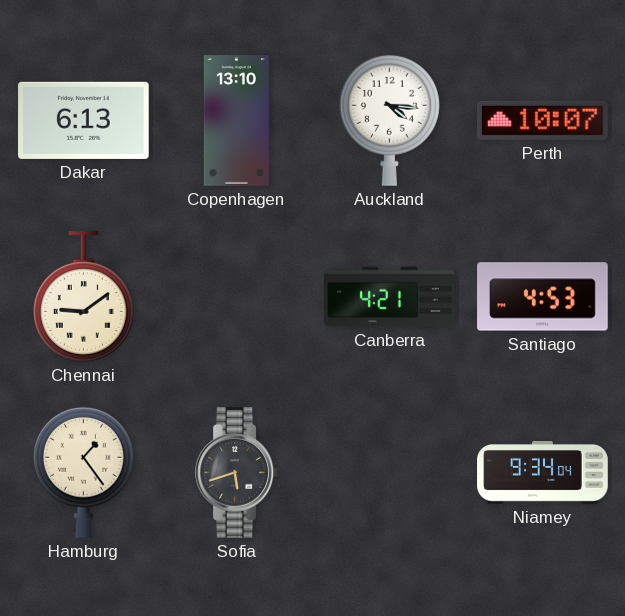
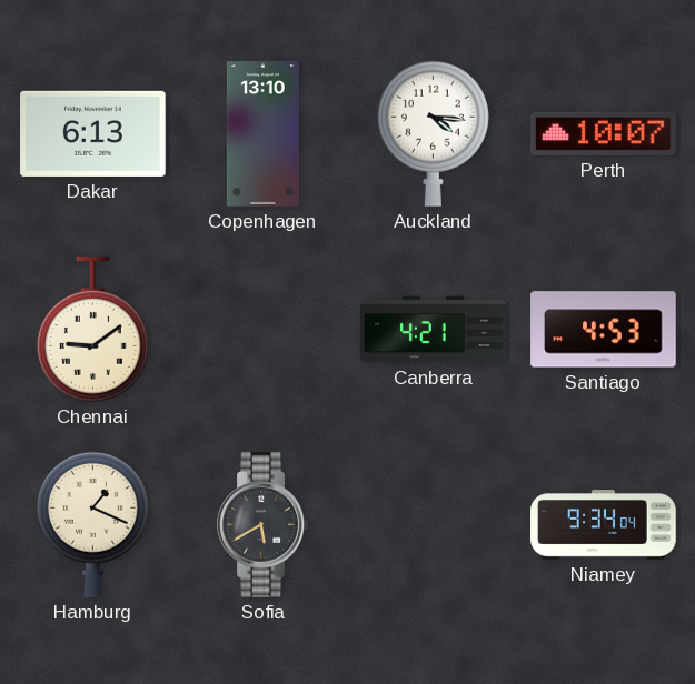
Hamburg: 1:24 -> 1:19 (92, 524)
Sofia: 5:42 -> 5:40 (264, 525)
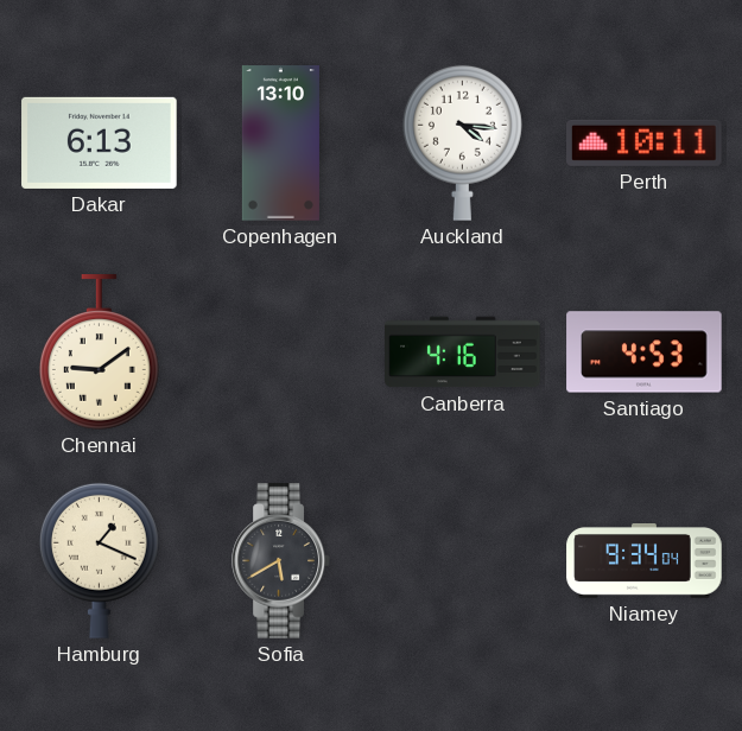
Perth: 10:07 -> 10:11 (645, 142)
Canberra: 4:21 -> 4:16 (463, 352)
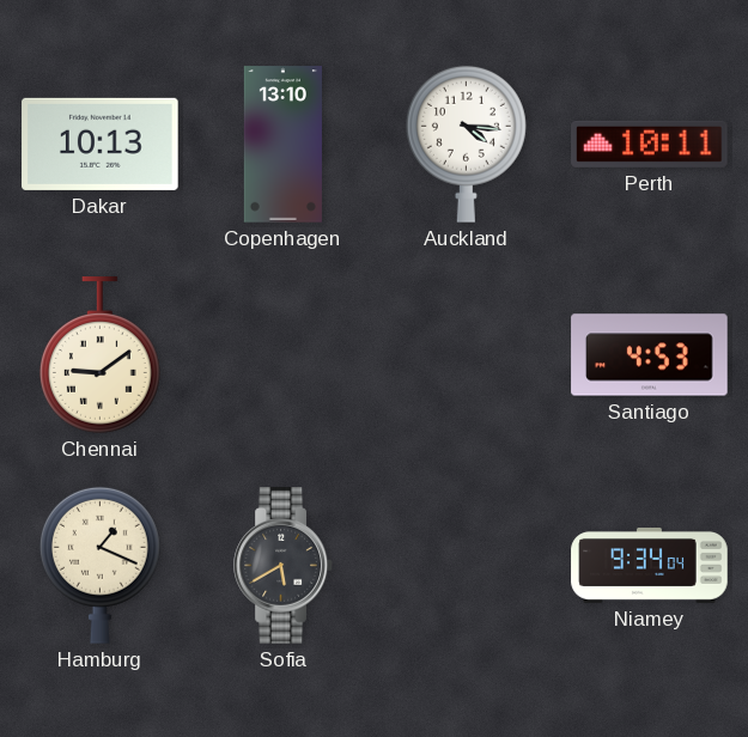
Dakar: 6:13 -> 10:13 (101, 144)
Canberra: 4:16 -> none (463, 352)
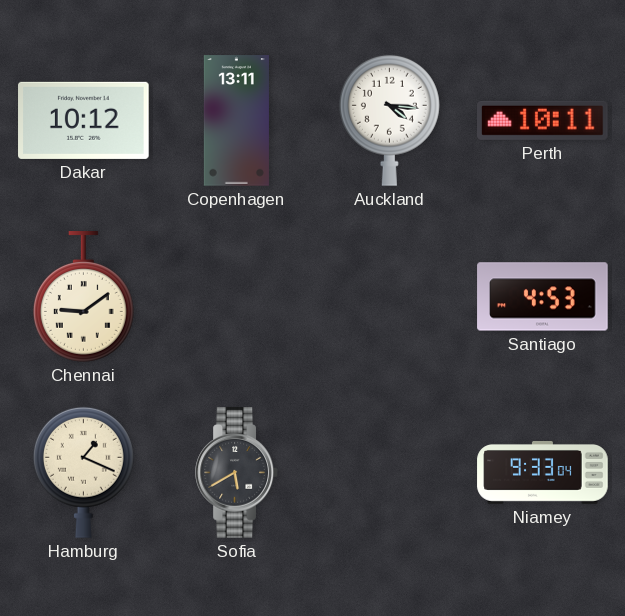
Dakar: 10:13 -> 10:12 (84, 120)
Copenhagen: 13:10 -> 13:11 (236, 121)
Niamey: 9:34 -> 9:33 (543, 473)
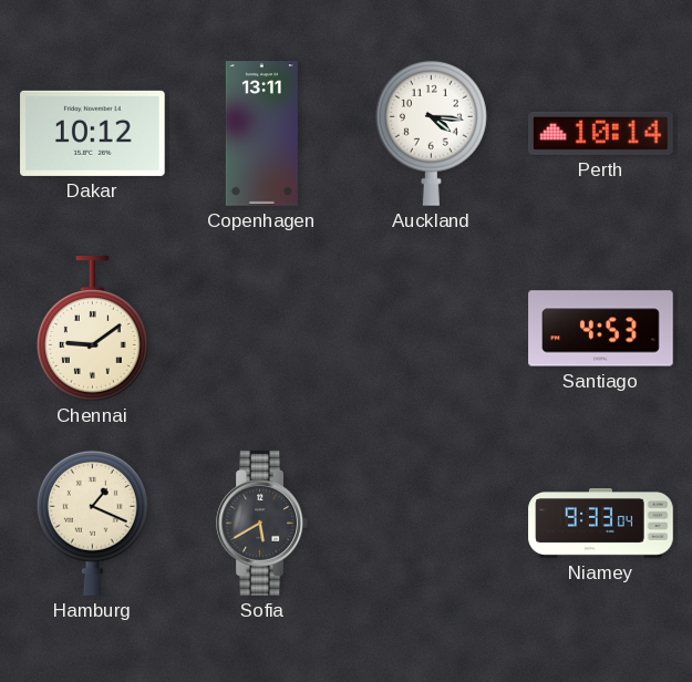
Perth: 10:11 -> 10:14 (601, 133)
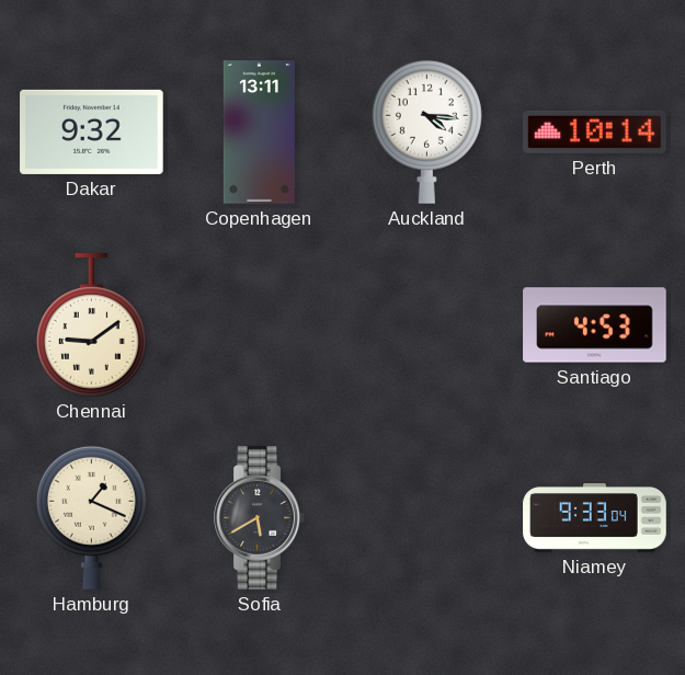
Dakar: 10:12 -> 9:32 (92, 131)
